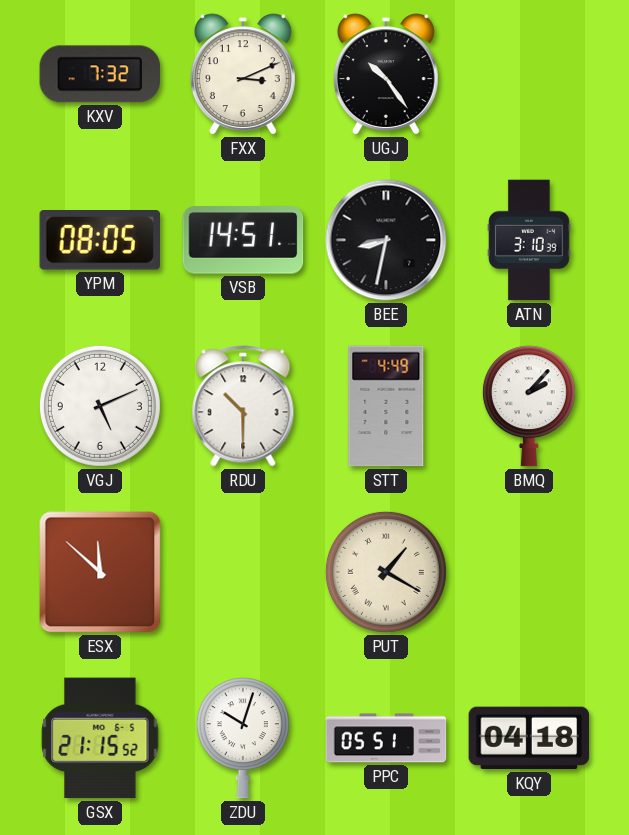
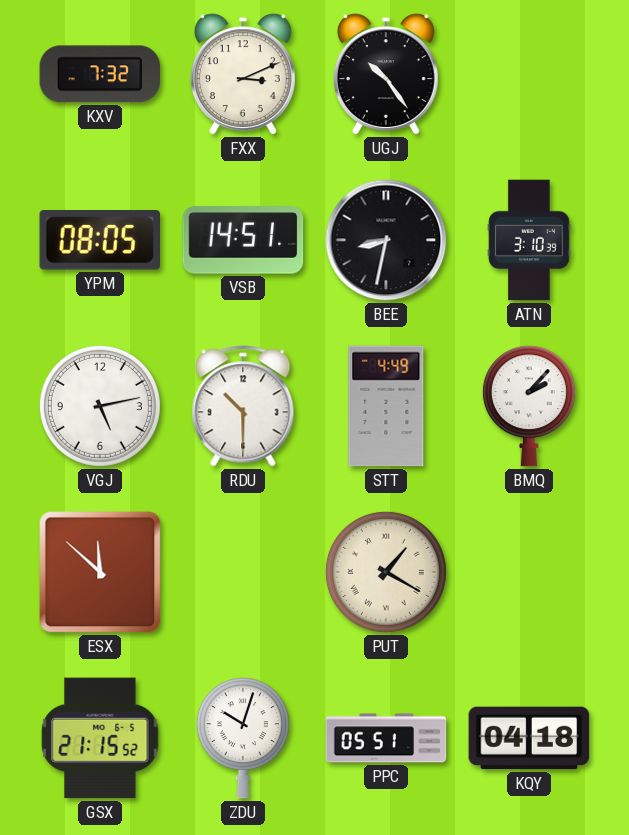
VGJ: 5:11 -> 5:13 (100, 406)
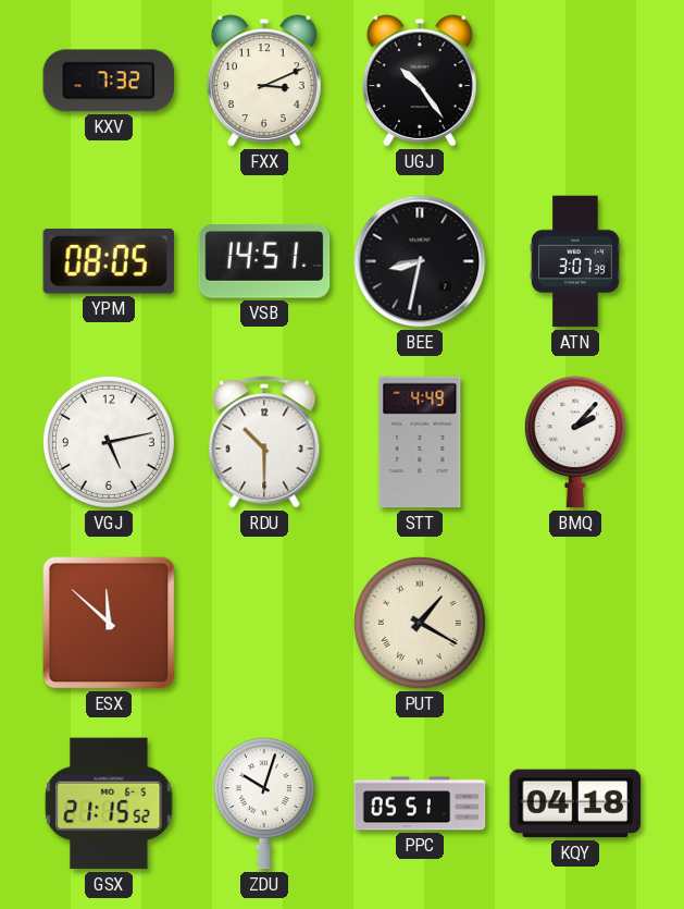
ATN: 3:10 -> 3:07 (575, 261)
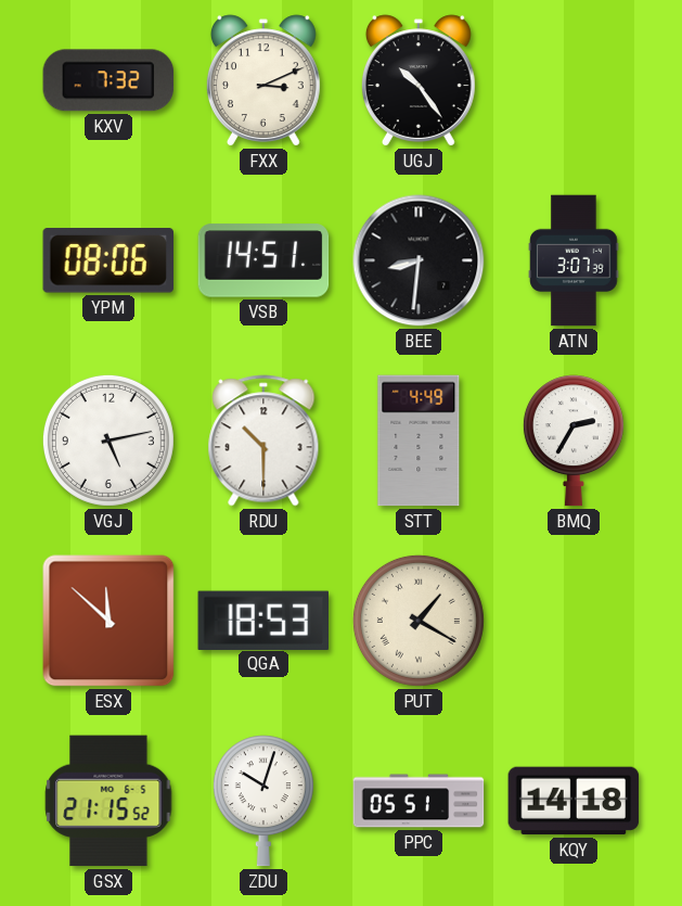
YPM: 08:05 -> 08:06 (107, 261)
BEE: 8:32 -> 8:31 (419, 260)
BMQ: 2:07 -> 2:35 (574, 441)
QGA: none -> 18:53 (262, 620)
KQY: 04:18 -> 14:18 (574, 801)
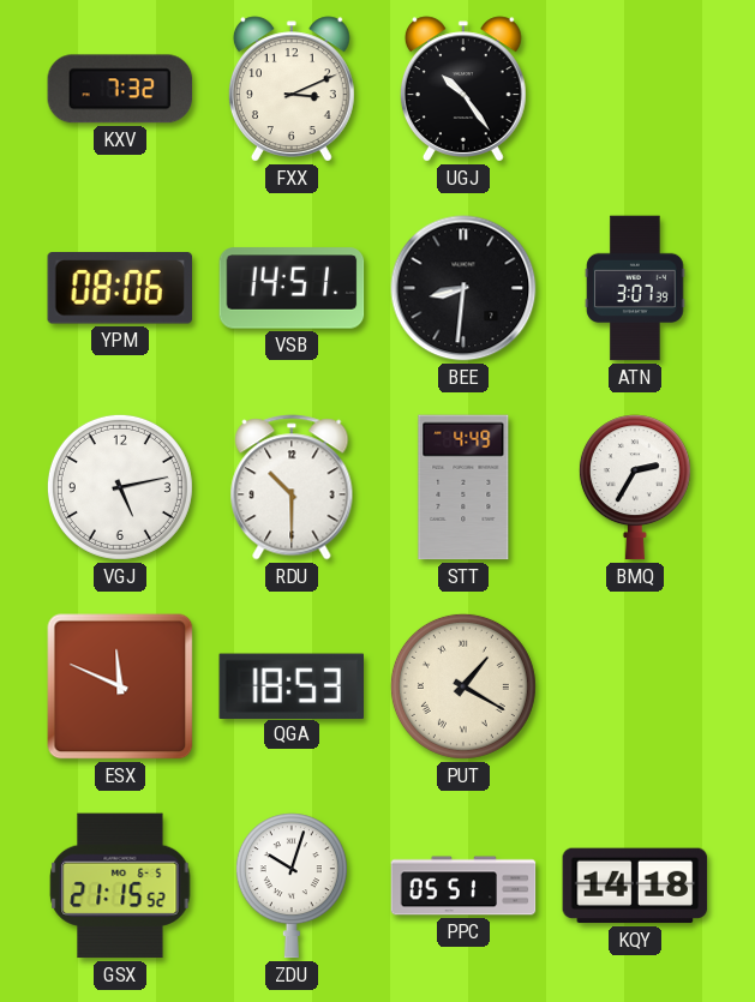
ESX: 11:52 -> 11:49 (120, 686)
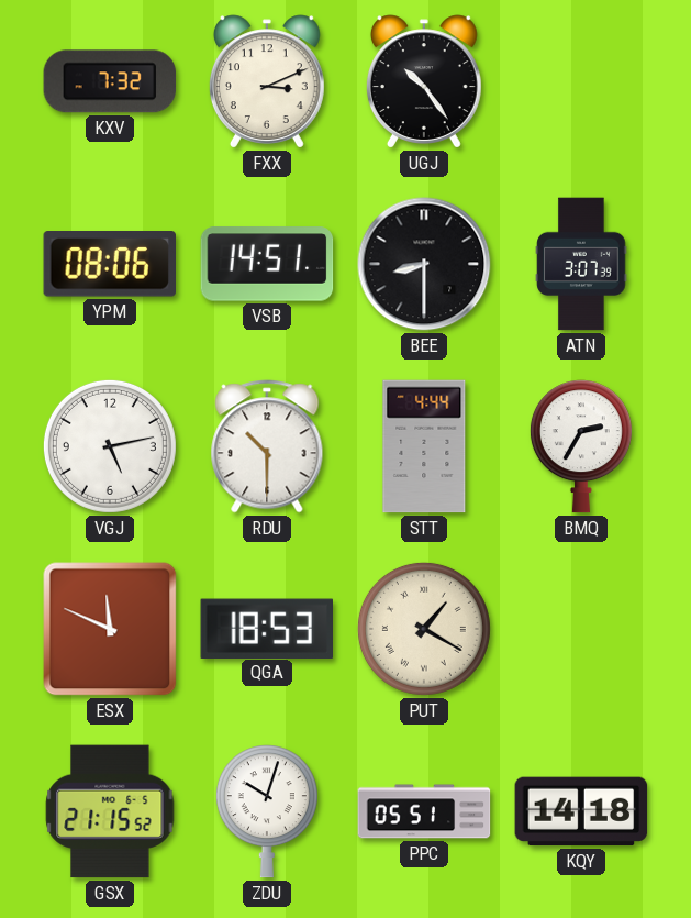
BEE: 8:31 -> 8:30 (424, 264)
STT: 4:49 -> 4:44 (424, 446)
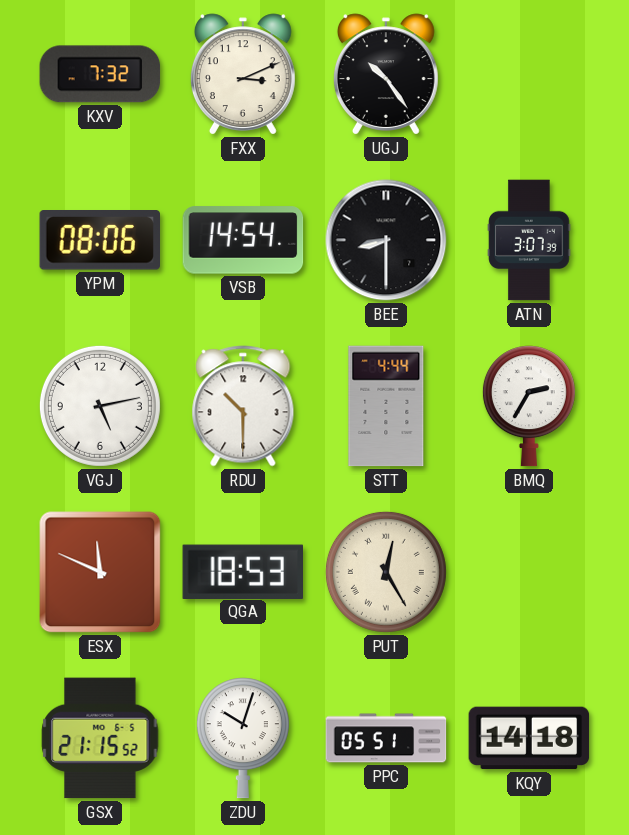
VSB: 14:51 -> 14:54 (243, 240)
PUT: 1:20 -> 12:25 (386, 572)
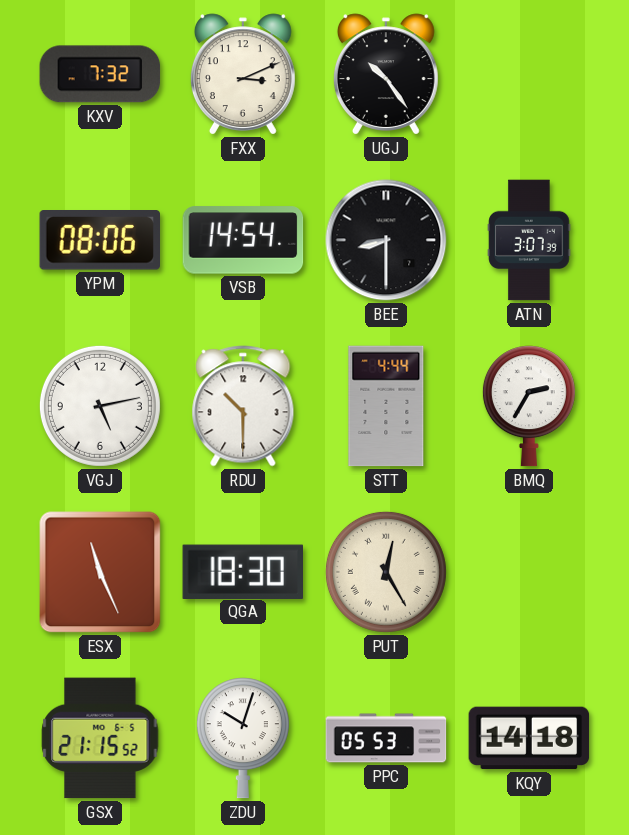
ESX: 11:49 -> 11:26 (100, 572)
QGA: 18:53 -> 18:30 (242, 571)
PPC: 05:51 -> 05:53 (386, 738)
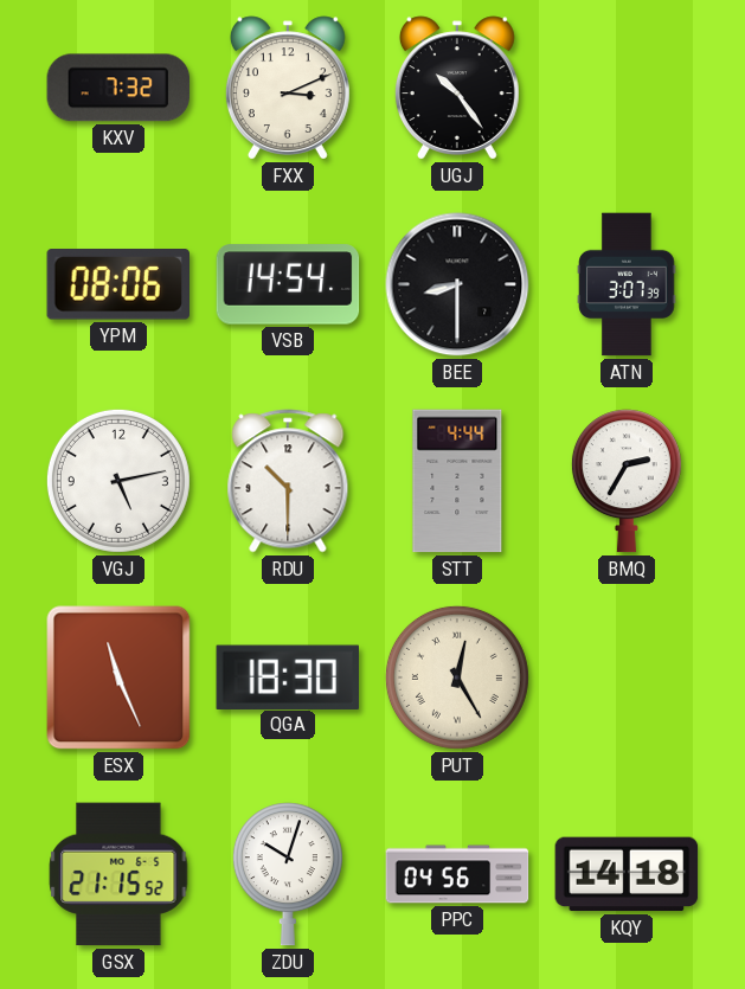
PPC: 05:53 -> 04:56 (457, 874)
